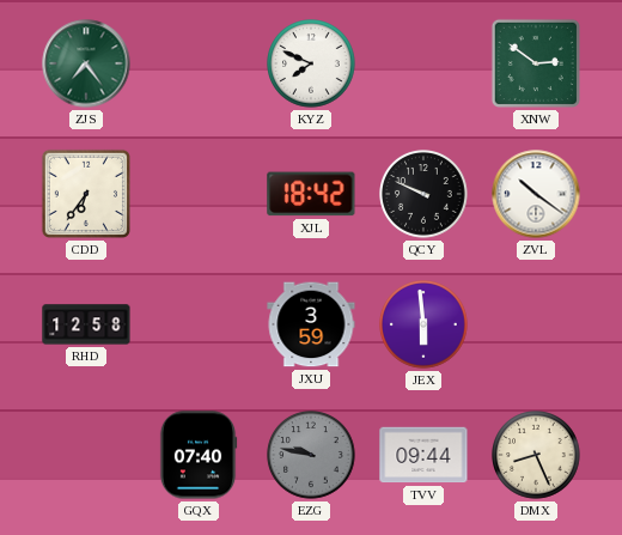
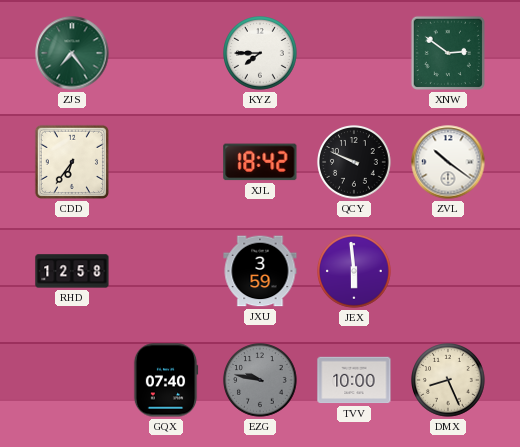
KYZ: 7:49 -> 7:45 (261, 54)
TVV: 09:44 -> 10:00 (354, 380)
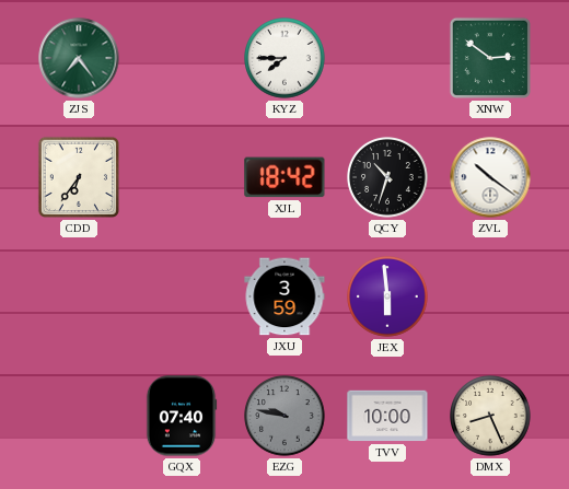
QCY: 9:49 -> 10:33 (388, 178)
RHD: 12:58 -> none (72, 271)
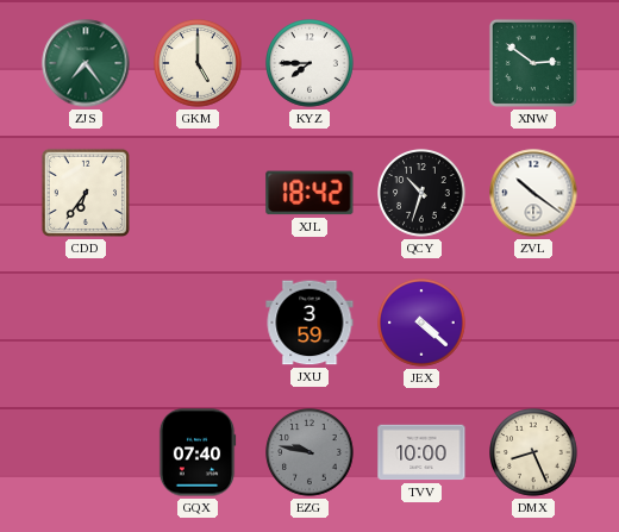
GKM: none -> 5:00 (199, 64)
JEX: 5:59 -> 4:22 (423, 324)
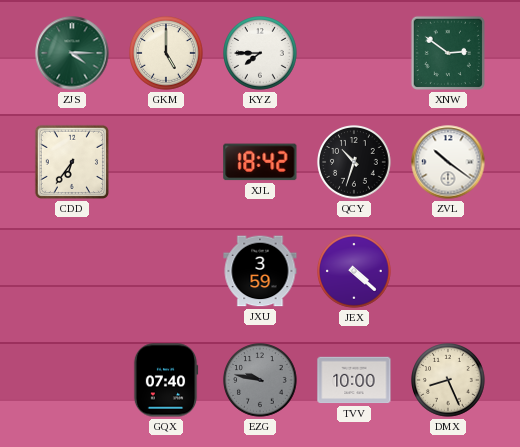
ZJS: 7:24 -> 4:15 (72, 53)
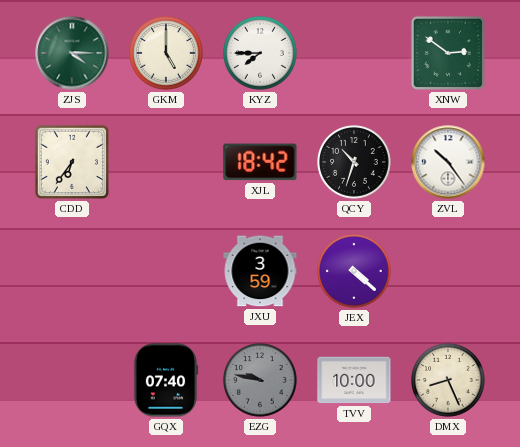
ZVL: 10:21 -> 10:24 (448, 162)
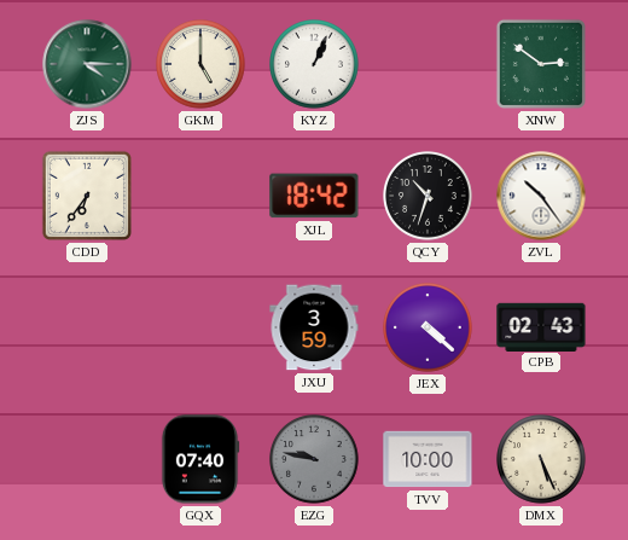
KYZ: 7:45 -> 1:04 (315, 65)
CPB: none -> 02:43 (541, 326)
DMX: 8:26 -> 5:26 (542, 460)
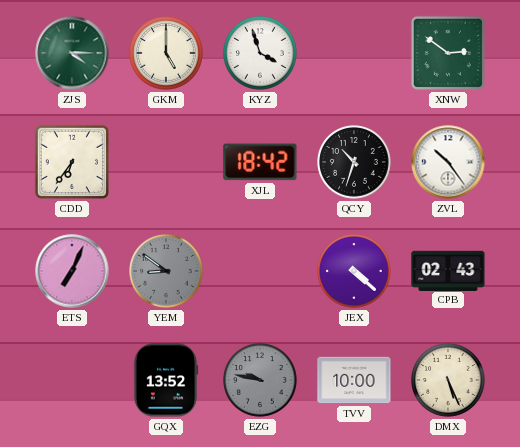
KYZ: 1:04 -> 3:57 (261, 54)
ETS: none -> 7:04 (72, 271)
YEM: none -> 8:51 (167, 272)
JXU: 3:59 -> none (314, 327)
GQX: 07:40 -> 13:52 (166, 380)
